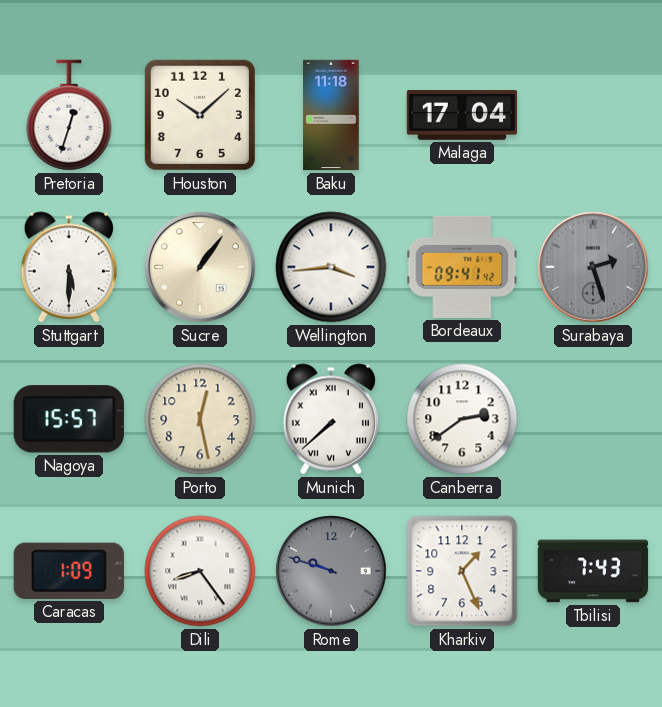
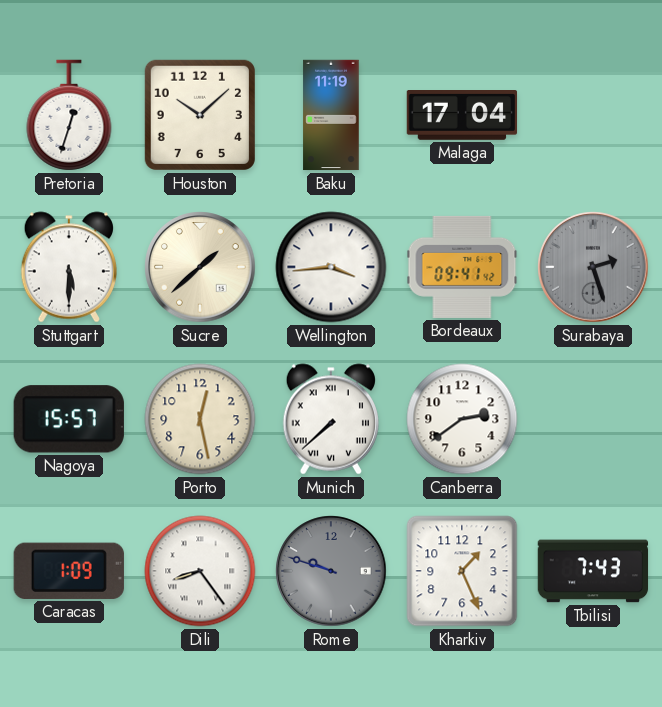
Baku: 11:18 -> 11:19 (331, 115)
Sucre: 1:06 -> 1:38 (200, 267)
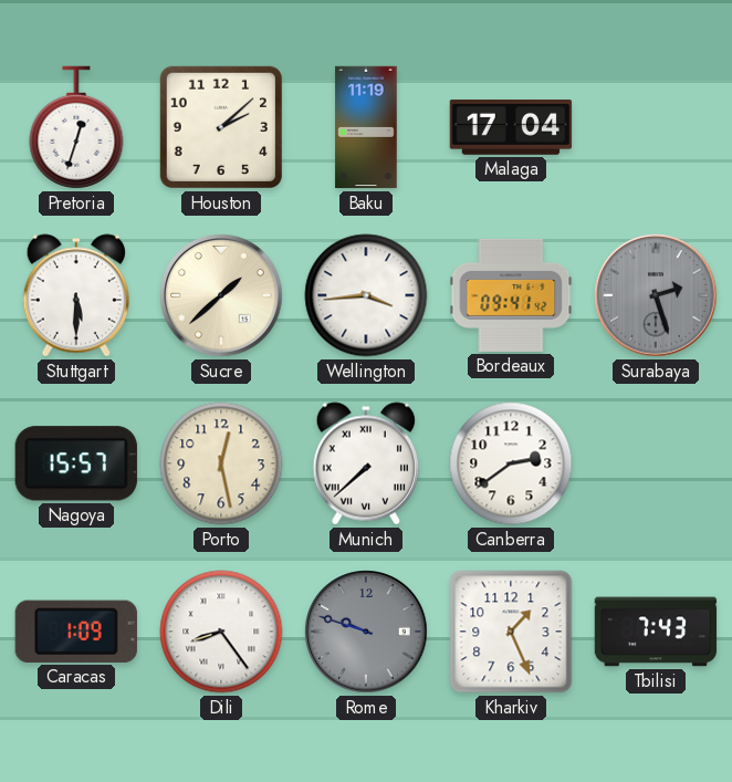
Houston: 10:08 -> 2:08 (221, 127)
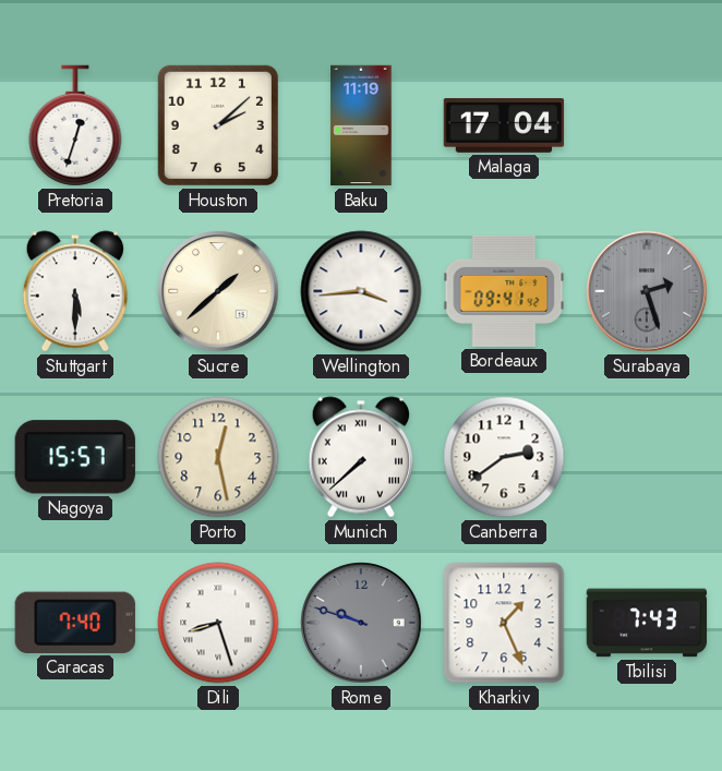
Caracas: 1:09 -> 7:40 (75, 623)
Dili: 8:24 -> 8:27 (218, 623)
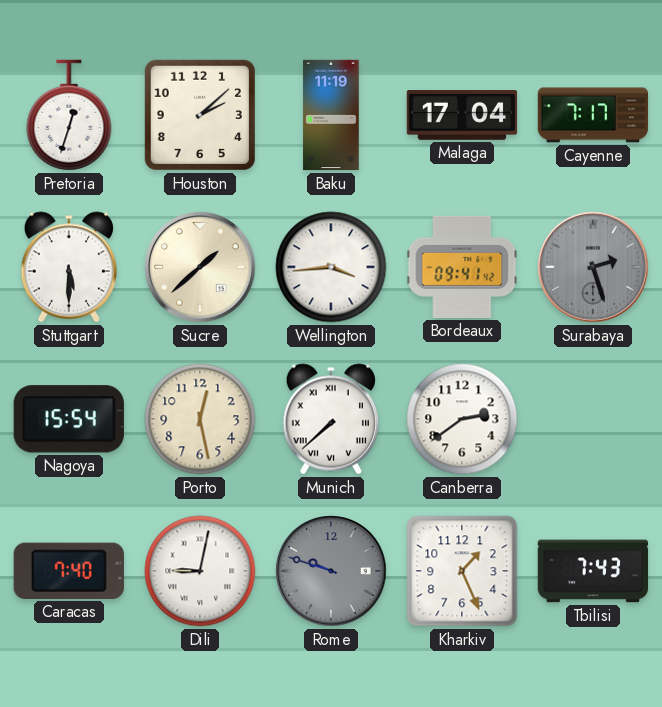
Cayenne: none -> 7:17 (593, 115)
Nagoya: 15:57 -> 15:54 (69, 419)
Dili: 8:27 -> 9:02 (200, 571)
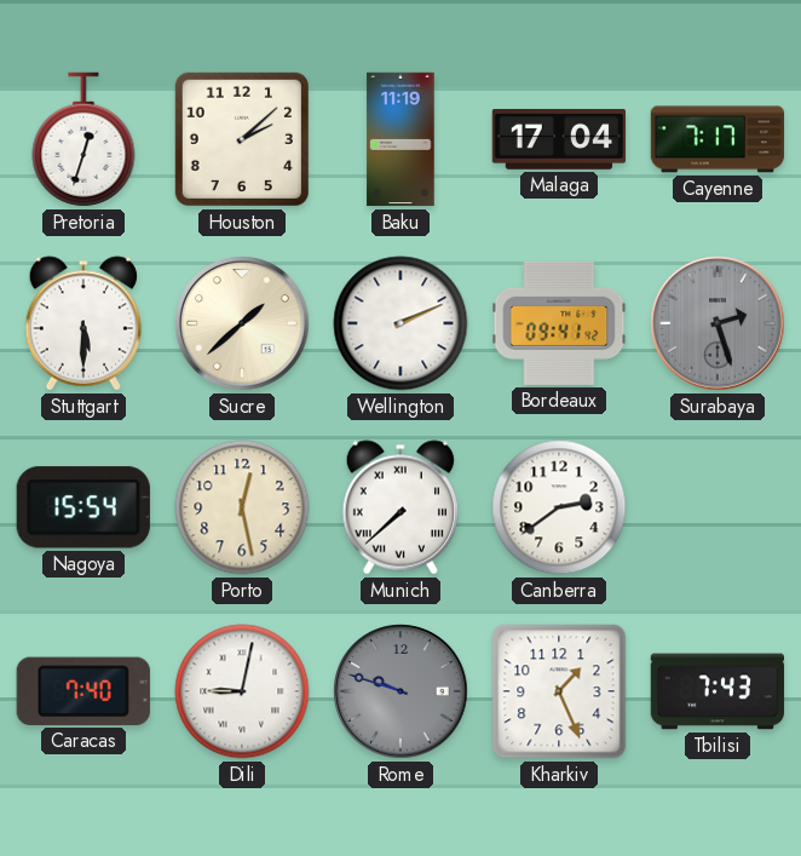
Wellington: 3:44 -> 2:11 (400, 323)
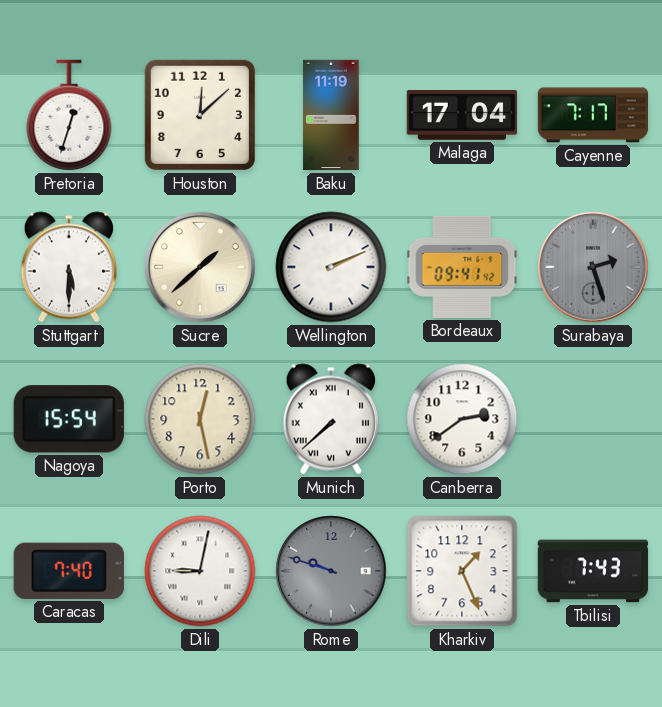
Houston: 2:08 -> 12:08 (200, 115)
